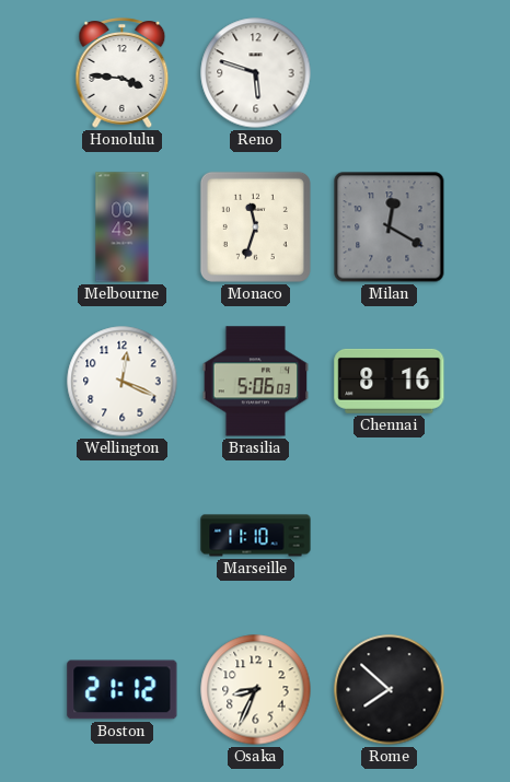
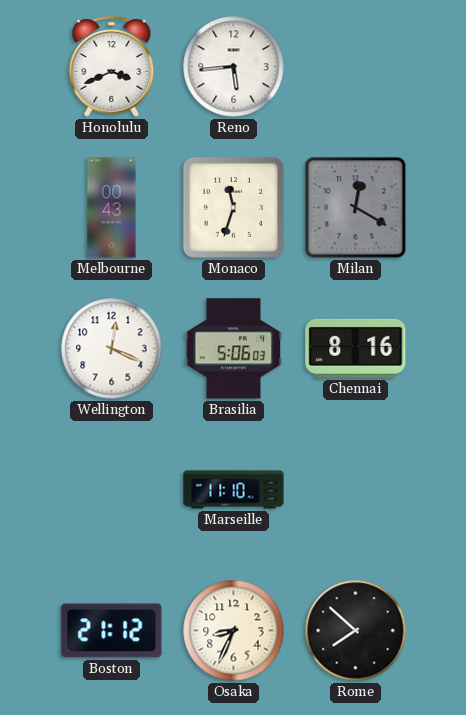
Honolulu: 3:46 -> 3:41 (112, 67)
Reno: 5:48 -> 5:44 (234, 67)
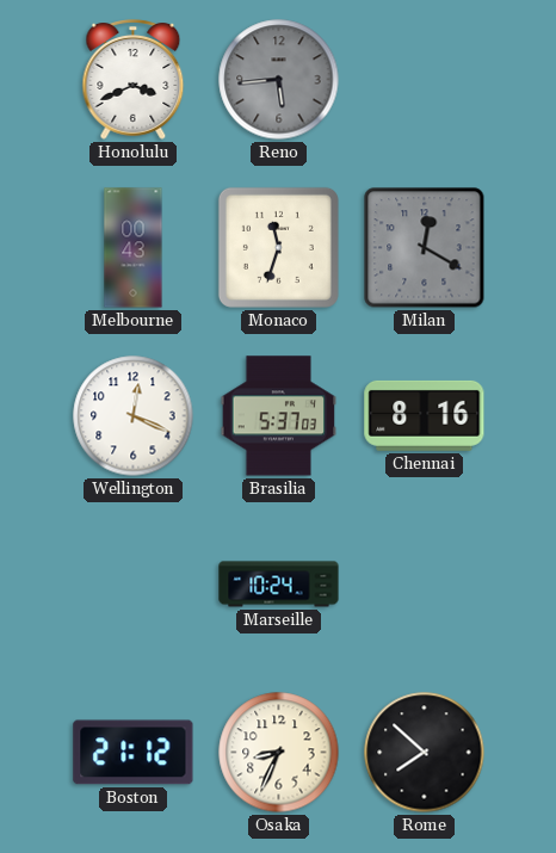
Reno dial: white -> grey (279, 80)
Brasilia: 5:06 -> 5:37 (279, 416)
Marseille: 11:10 -> 10:24 (279, 585)
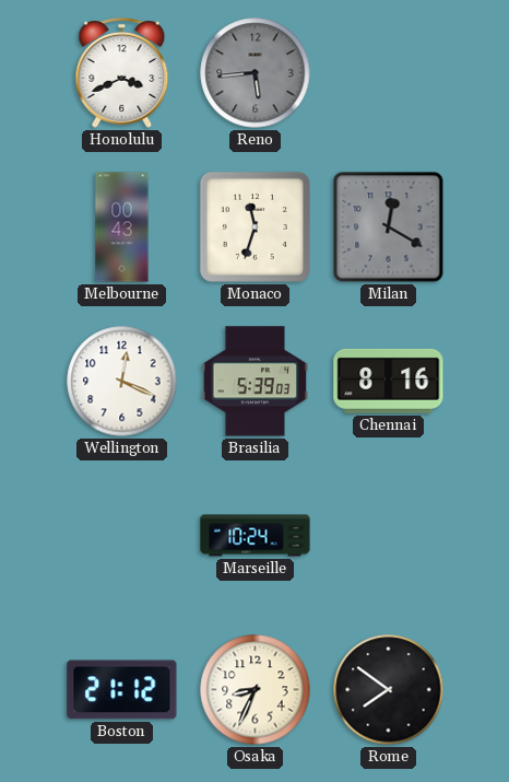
Brasilia: 5:37 -> 5:39 (256, 382)
Rome: 7:52 -> 7:51 (389, 690)
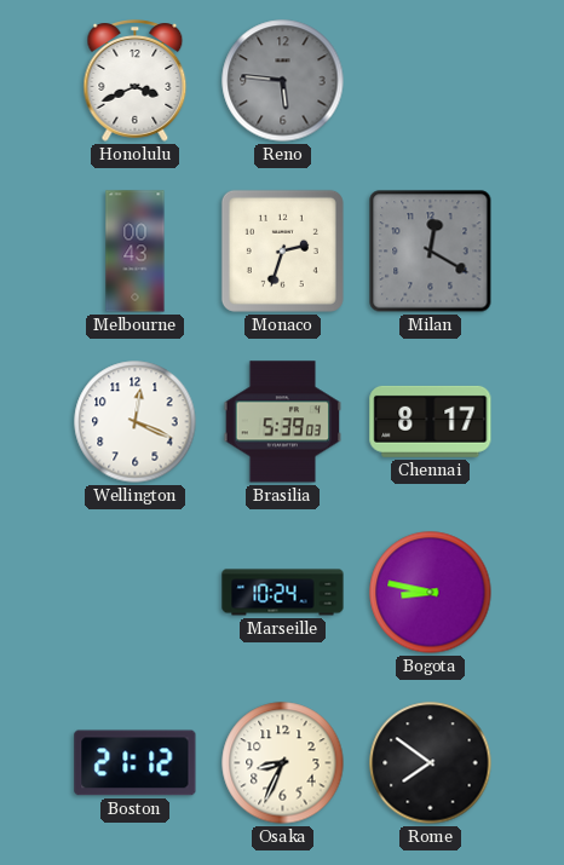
Reno: 5:44 -> 5:46 (283, 81)
Monaco: 11:33 -> 2:33 (282, 250)
Chennai: 8:16 -> 8:17 (431, 421)
Bogota: none -> 8:47 (431, 593)
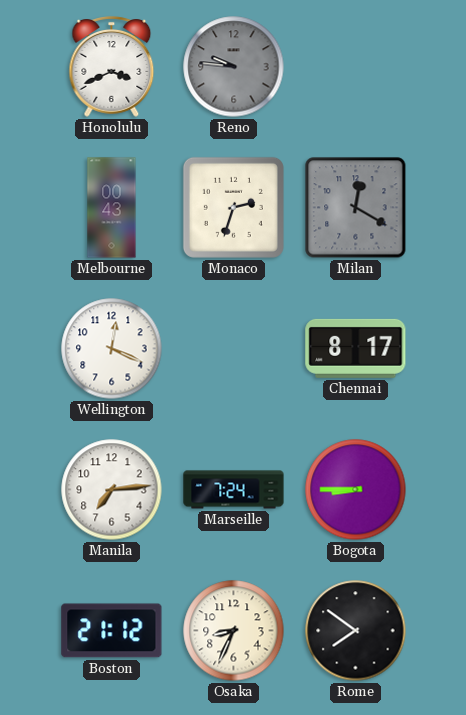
Reno: 5:46 -> 9:46 (234, 67)
Brasilia: 5:39 -> none (283, 422)
Manila: none -> 7:14 (112, 490)
Marseille: 10:24 -> 7:24 (234, 490)
Bogota: 8:47 -> 8:45 (356, 490)
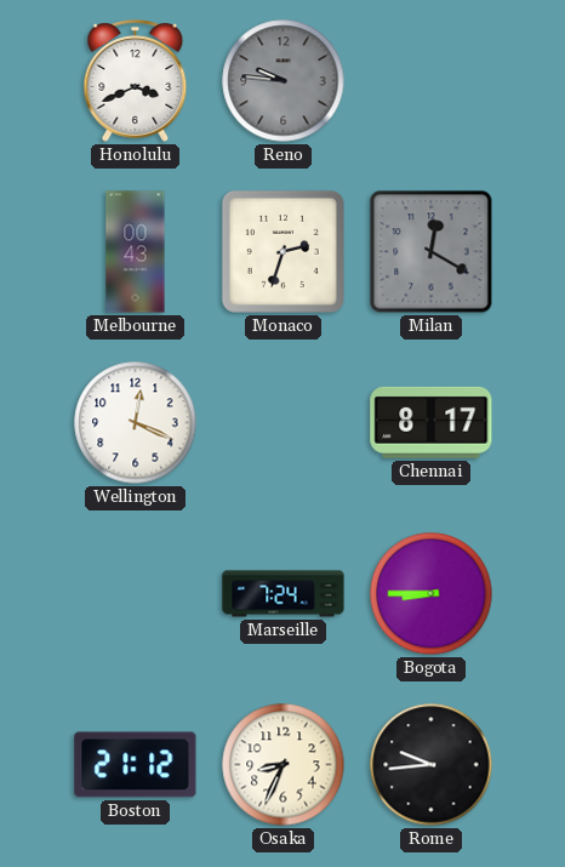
Manila: 7:14 -> none (112, 490)
Rome: 7:51 -> 9:44 (432, 765)
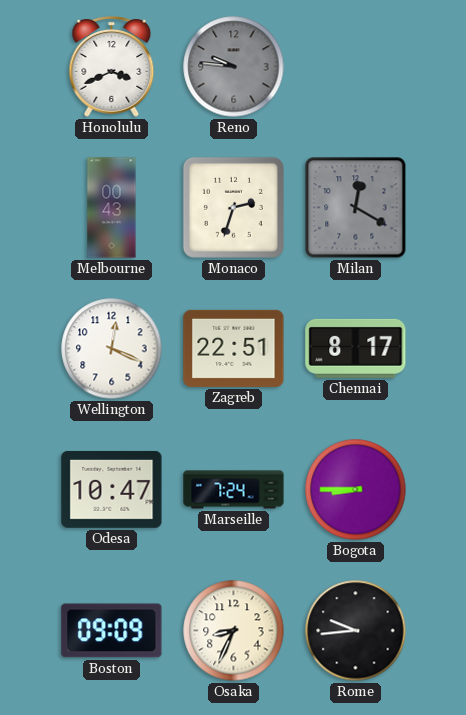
Zagreb: none -> 22:51 (234, 348)
Odesa: none -> 10:47 (112, 489)
Boston: 21:12 -> 09:09 (112, 631)
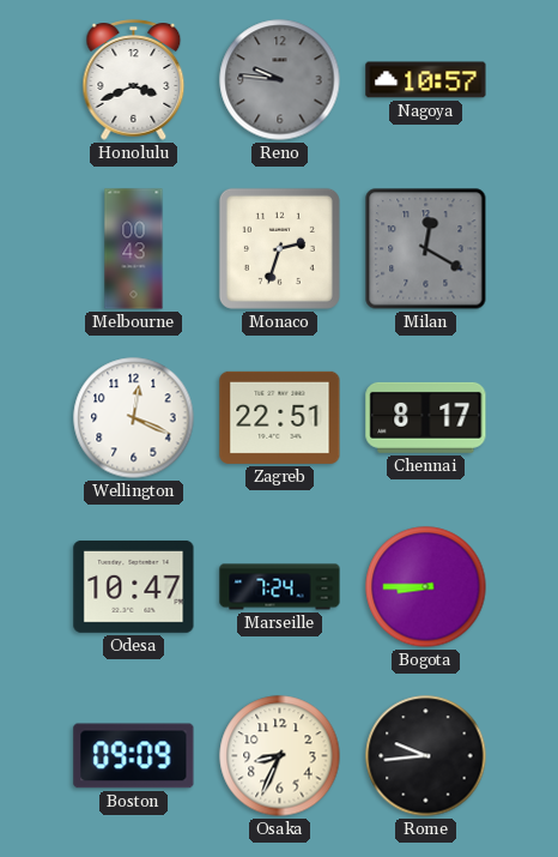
Nagoya: none -> 10:57 (426, 80)
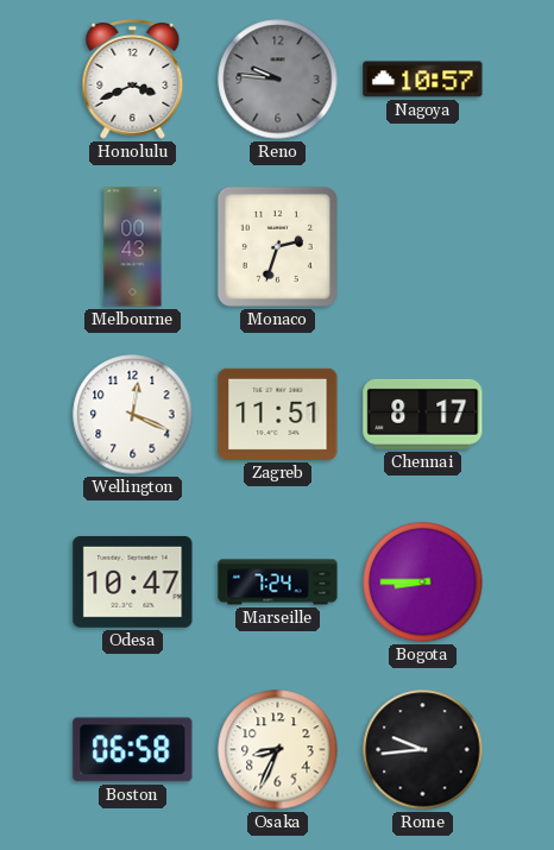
Milan: 12:20 -> none (426, 249)
Zagreb: 22:51 -> 11:51 (278, 414)
Boston: 09:09 -> 06:58 (133, 750)
